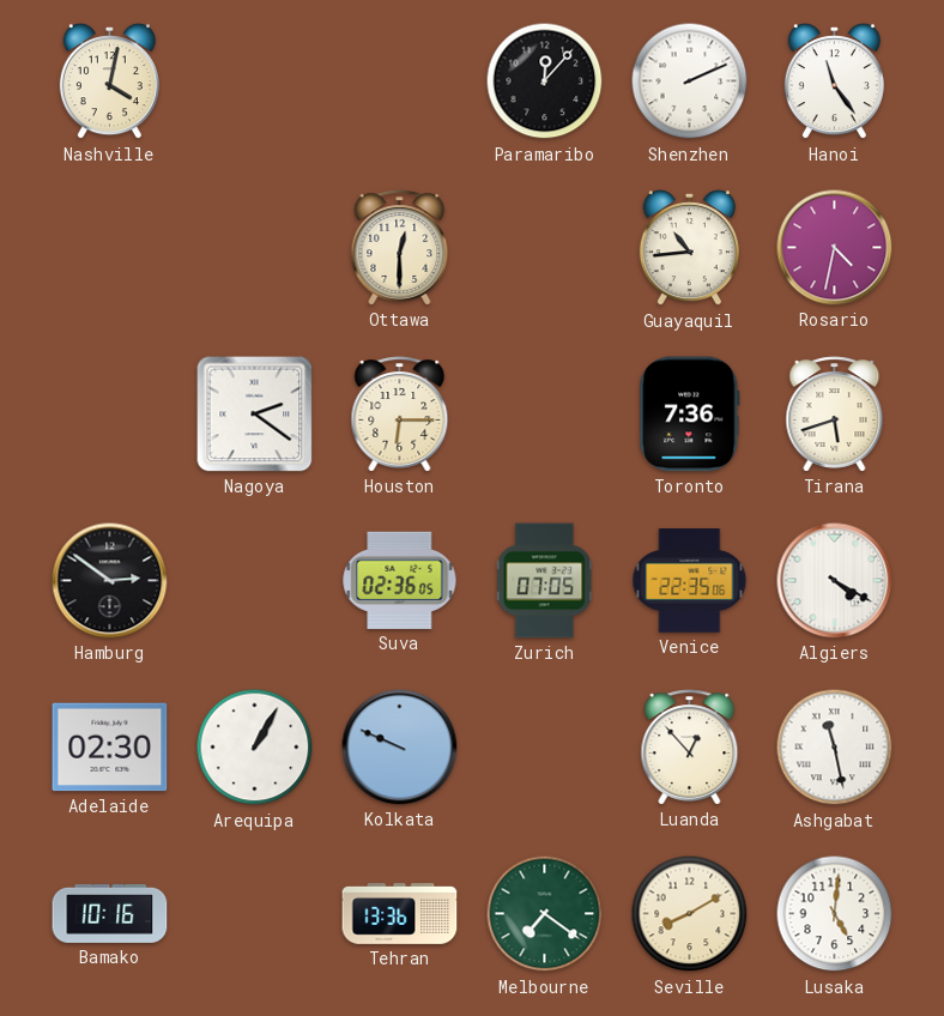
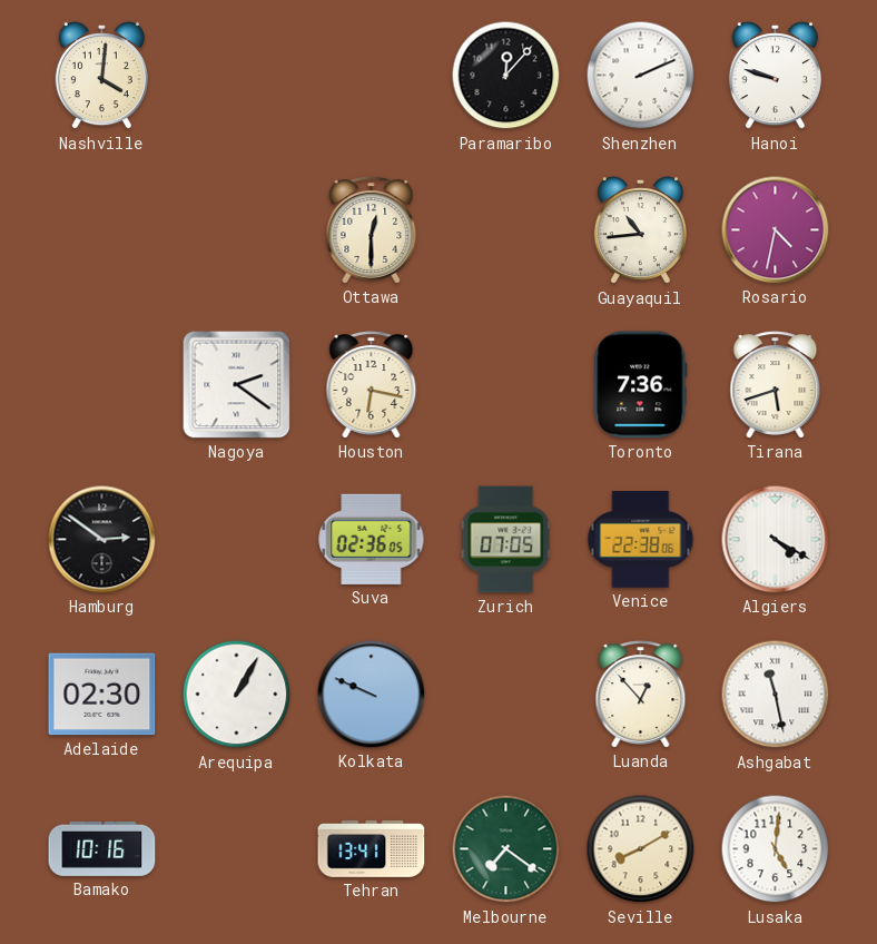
Nashville: 4:02 -> 4:01 (101, 76)
Hanoi: 11:24 -> 9:48 (775, 76)
Houston: 6:15 -> 6:17 (372, 385)
Venice: 22:35 -> 22:38 (641, 540)
Tehran: 13:36 -> 13:41 (372, 848)
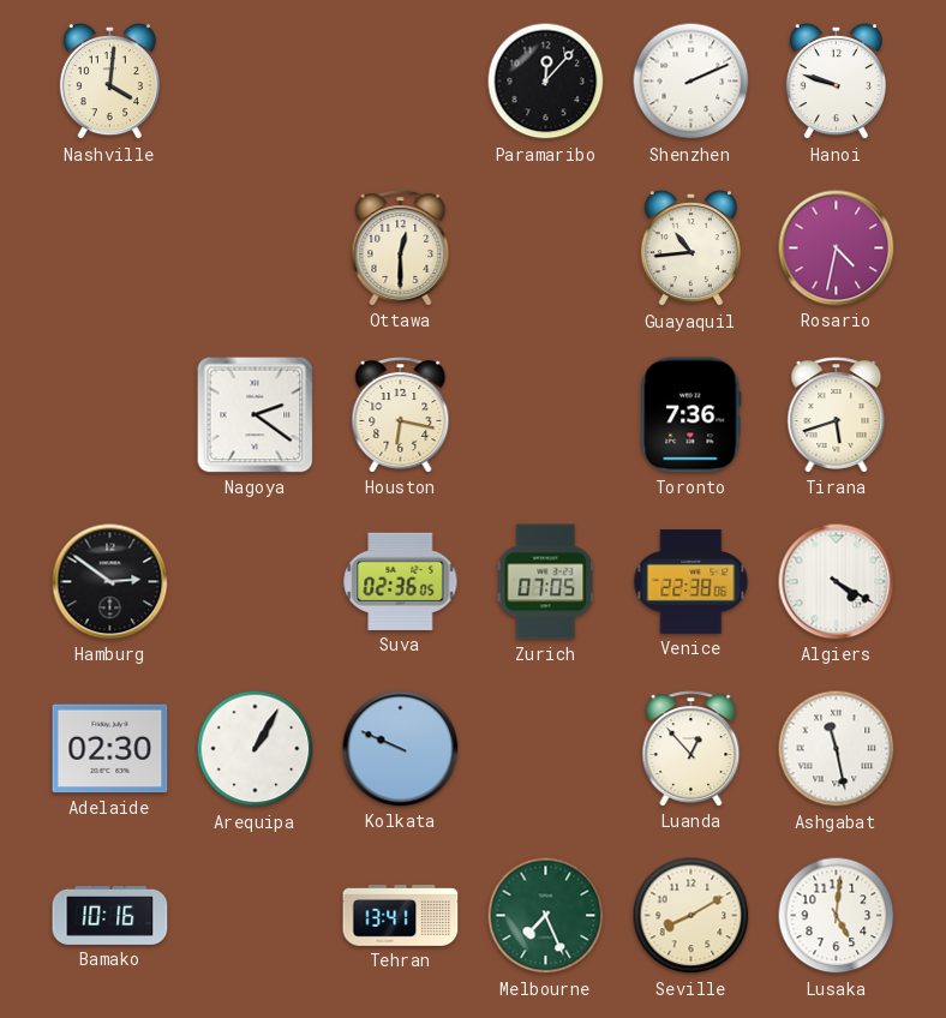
Melbourne: 7:21 -> 7:26 (546, 916)
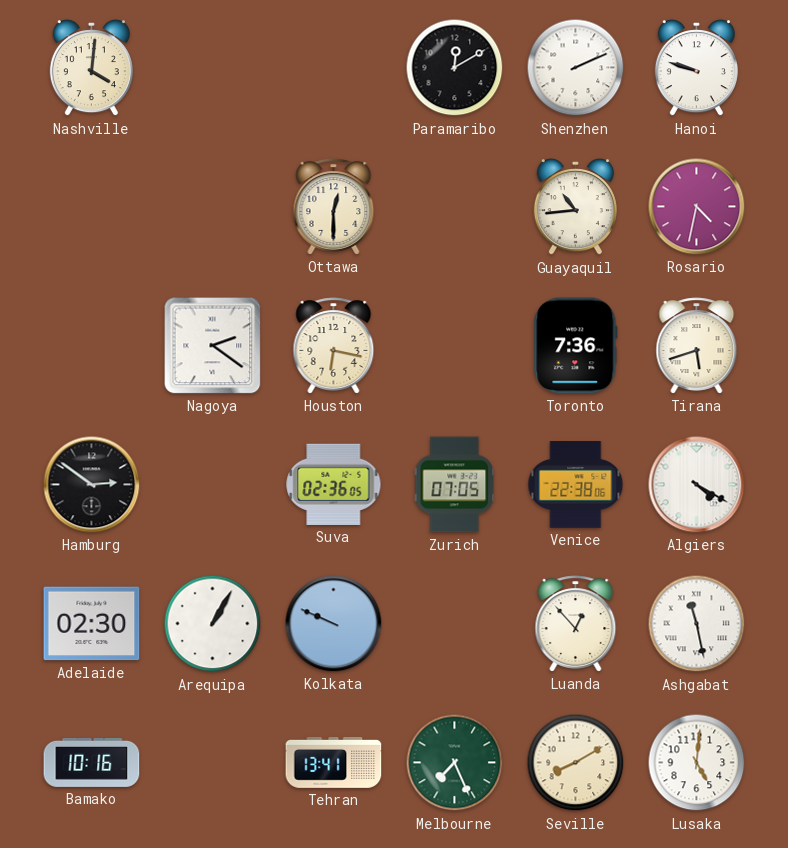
Paramaribo: 12:07 -> 12:10 (455, 68)
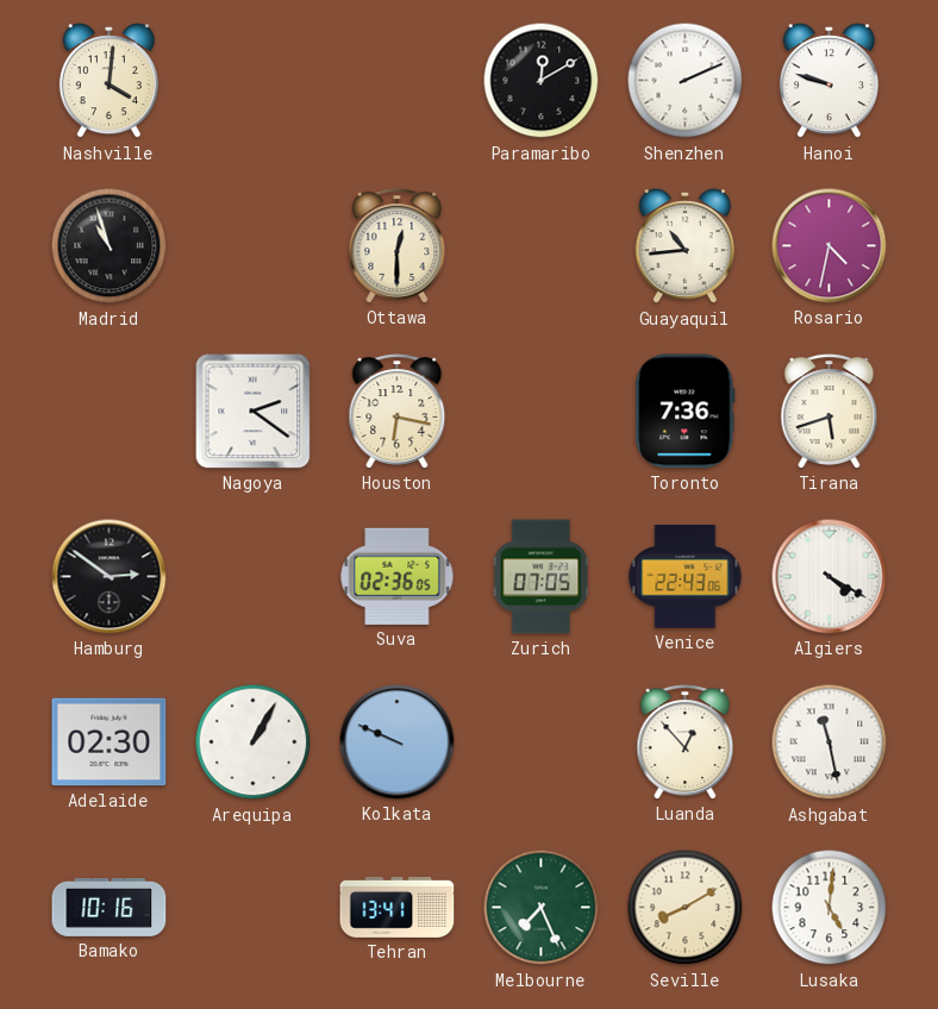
Madrid: none -> 10:57 (110, 246)
Venice: 22:38 -> 22:43 (686, 577)
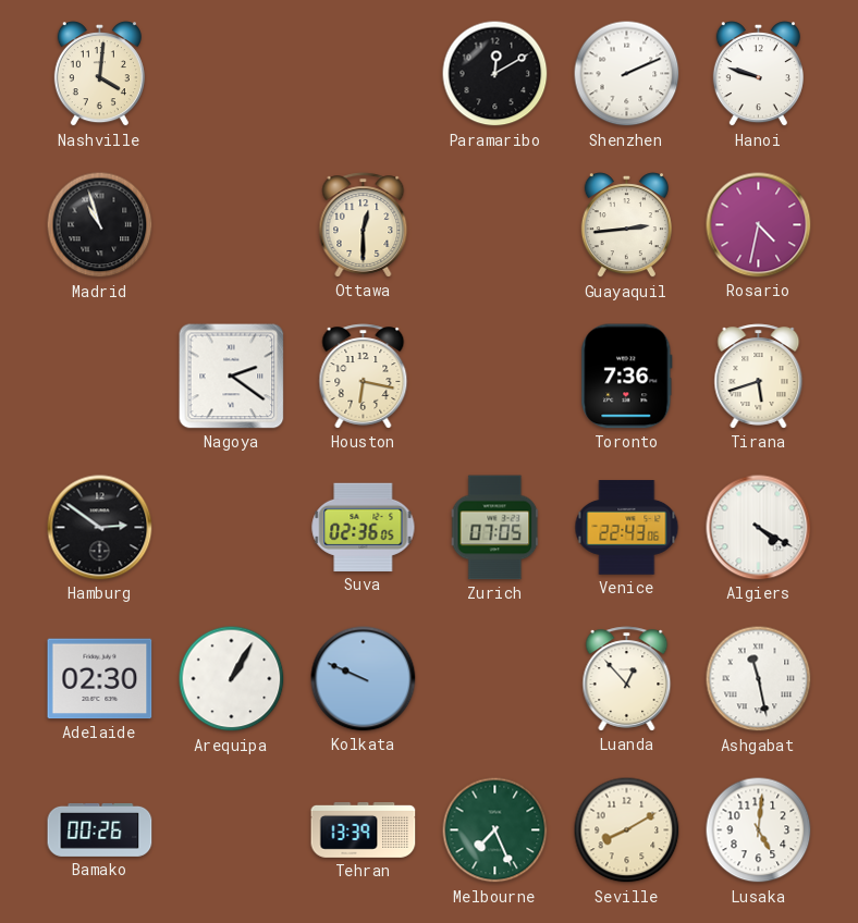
Guayaquil: 10:44 -> 2:44 (626, 225)
Bamako: 10:16 -> 00:26 (100, 829)
Tehran: 13:41 -> 13:39 (364, 829)
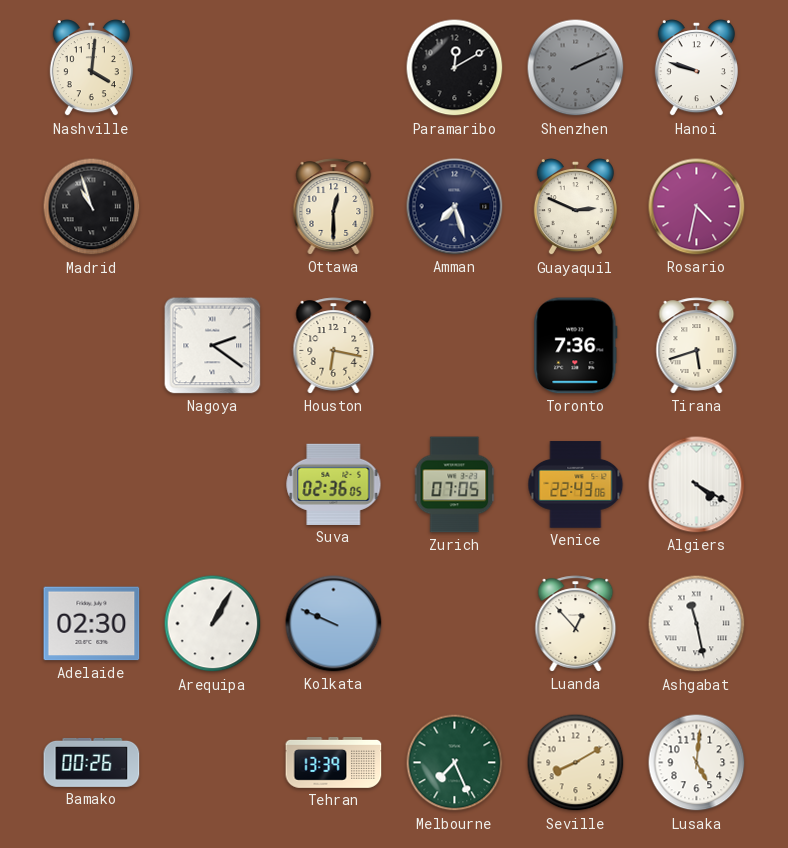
Shenzhen dial: white -> grey (576, 68)
Amman: none -> 7:27 (455, 207)
Guayaquil: 2:44 -> 2:49 (575, 207)
Hamburg: 2:51 -> none (100, 528)
